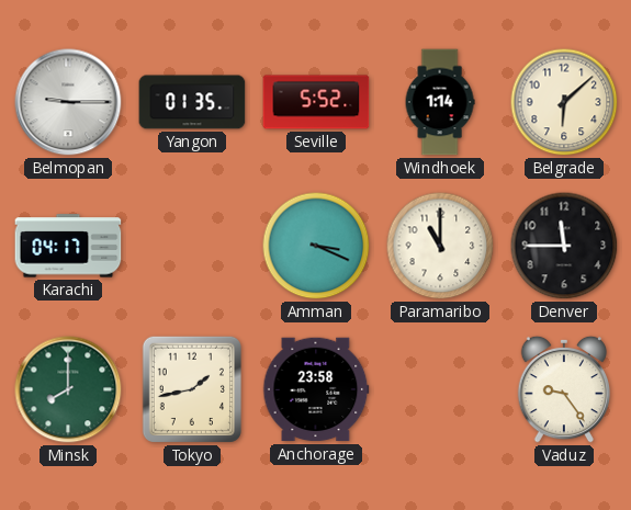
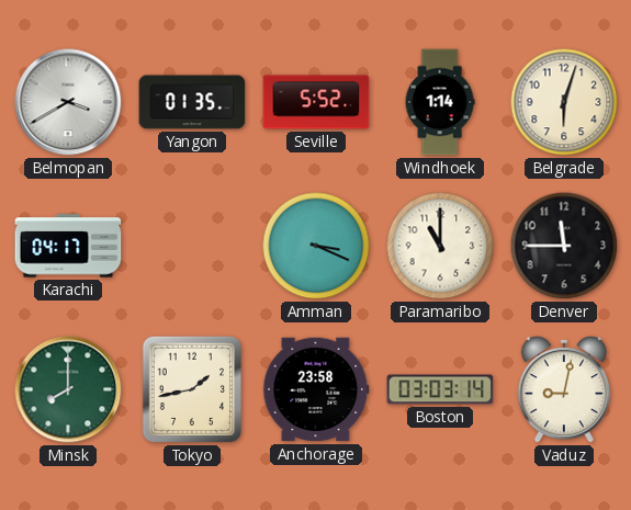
Belmopan: 9:15 -> 3:40 (68, 102)
Belgrade: 6:08 -> 6:03 (564, 102)
Boston: none -> 03:03 (440, 389)
Vaduz: 9:24 -> 9:02 (563, 389)
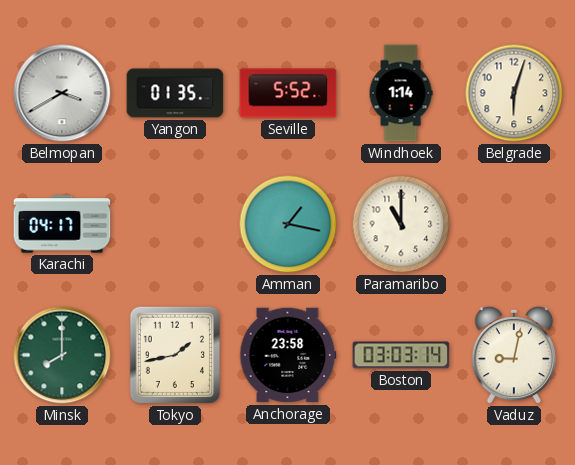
Amman: 3:19 -> 1:17 (288, 224)
Denver: 11:45 -> none (564, 246)
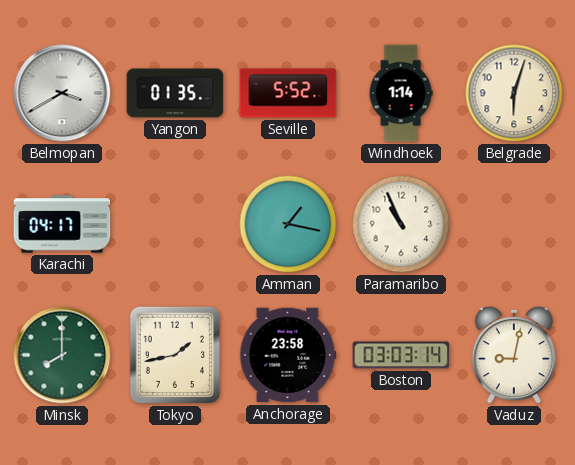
Paramaribo: 11:00 -> 10:56 (401, 224)
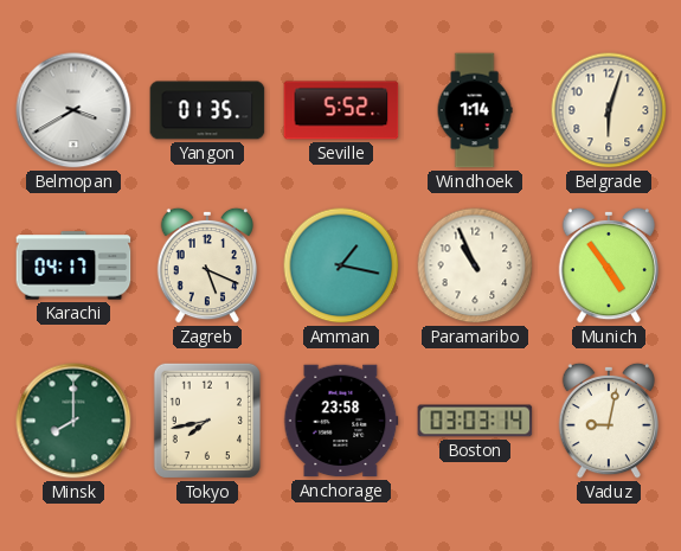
Zagreb: none -> 5:19 (206, 265)
Munich: none -> 4:54 (608, 265)
Tokyo: 1:43 -> 7:43 (207, 421)
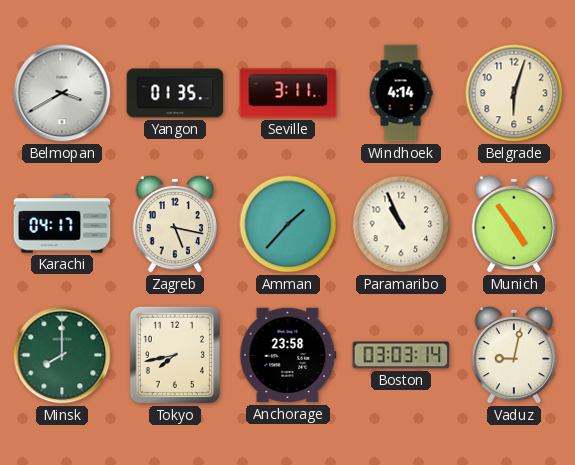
Seville: 5:52 -> 3:11 (288, 93)
Windhoek: 1:14 -> 4:14 (401, 93)
Zagreb: 5:19 -> 5:17 (174, 224)
Amman: 1:17 -> 1:37 (288, 224)
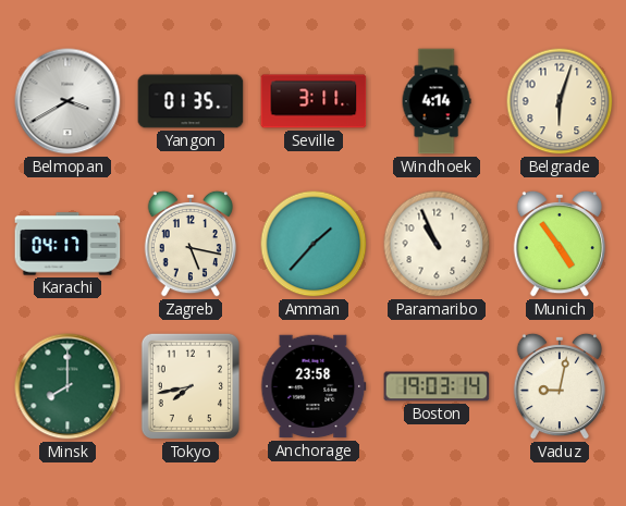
Boston: 03:03 -> 19:03 (437, 386)
